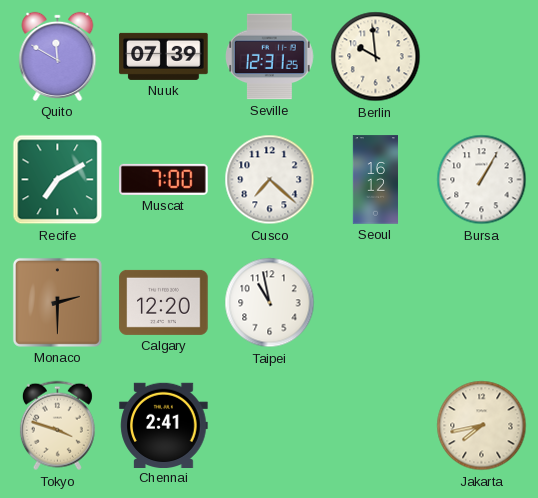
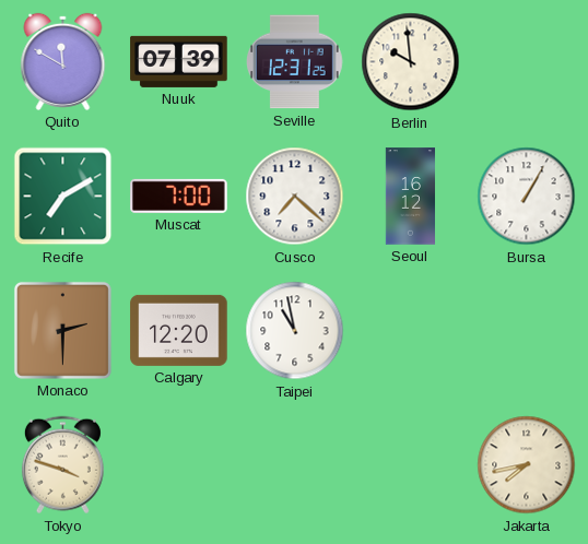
Chennai: 2:41 -> none (164, 425)
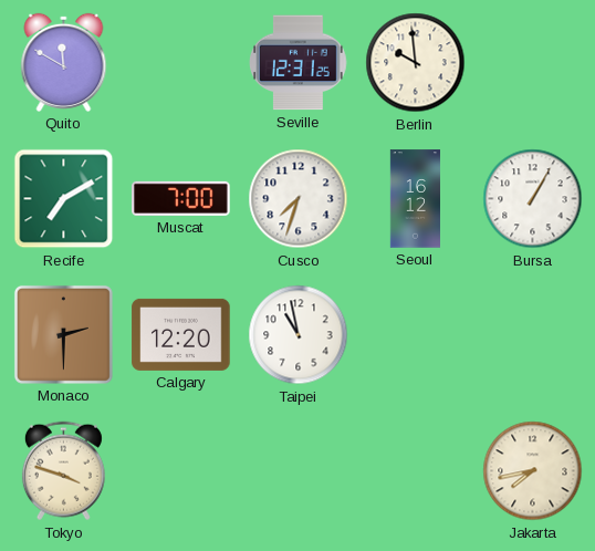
Nuuk: 07:39 -> none (179, 61)
Cusco: 7:22 -> 7:33 (299, 199)
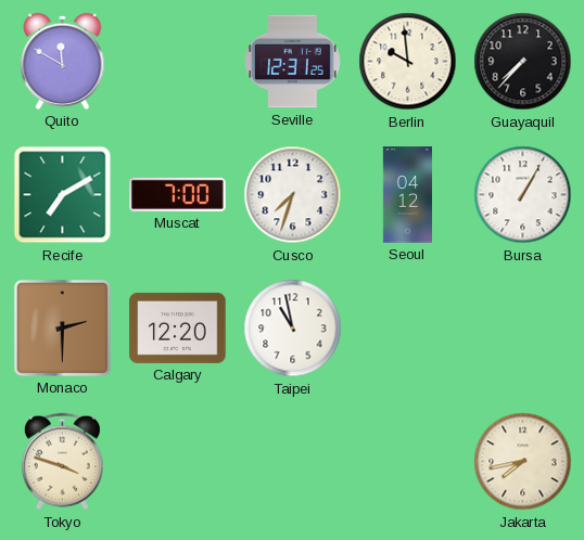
Guayaquil: none -> 7:37 (523, 62)
Seoul: 16:12 -> 04:12 (407, 195)
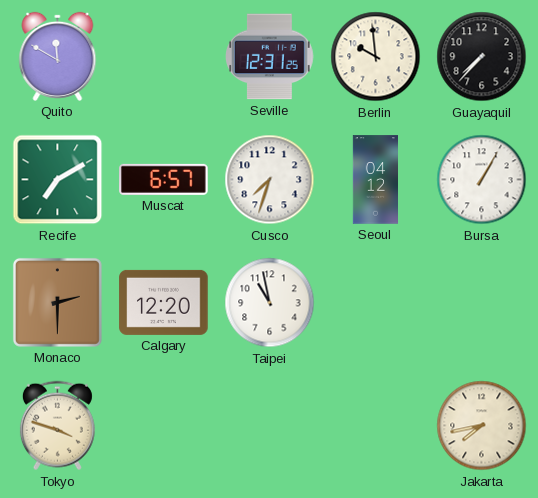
Muscat: 7:00 -> 6:57 (164, 179)
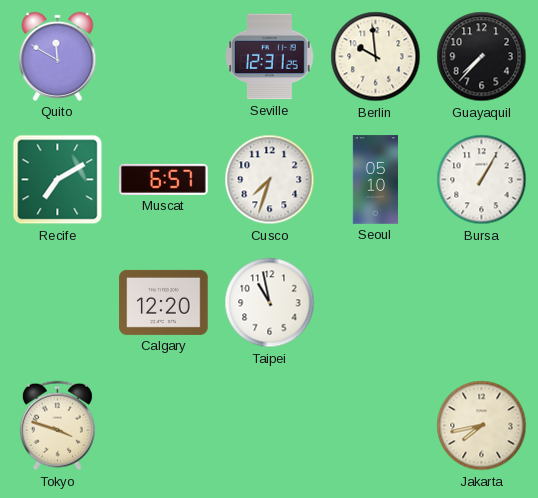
Seoul: 04:12 -> 05:10 (375, 180)
Monaco: 2:30 -> none (57, 302)
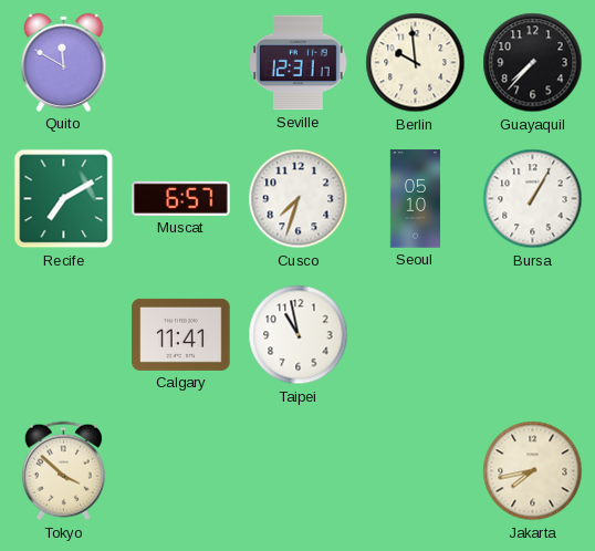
Seville: 12:31:25 -> 12:31:17 (299, 63)
Calgary: 12:20 -> 11:41 (181, 334)
Tokyo: 3:48 -> 3:52 (63, 471)
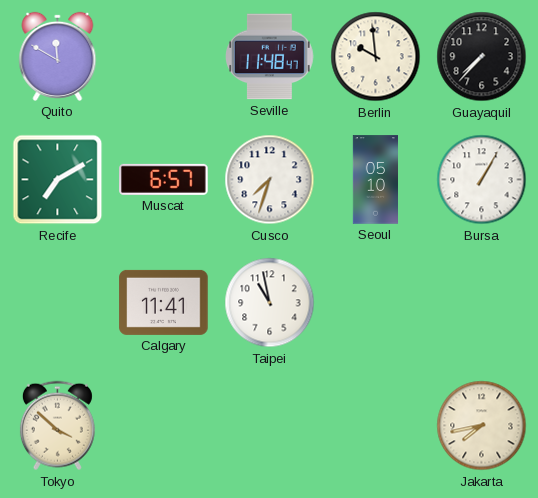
Seville: 12:31 -> 11:48 (270, 57)
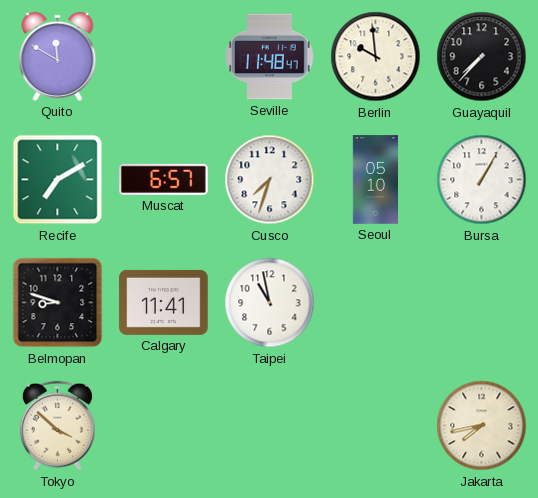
Belmopan: none -> 8:48 (58, 303)
